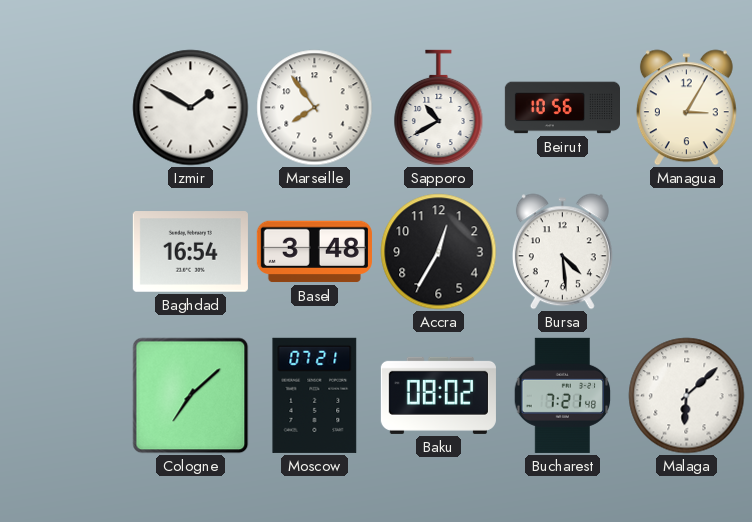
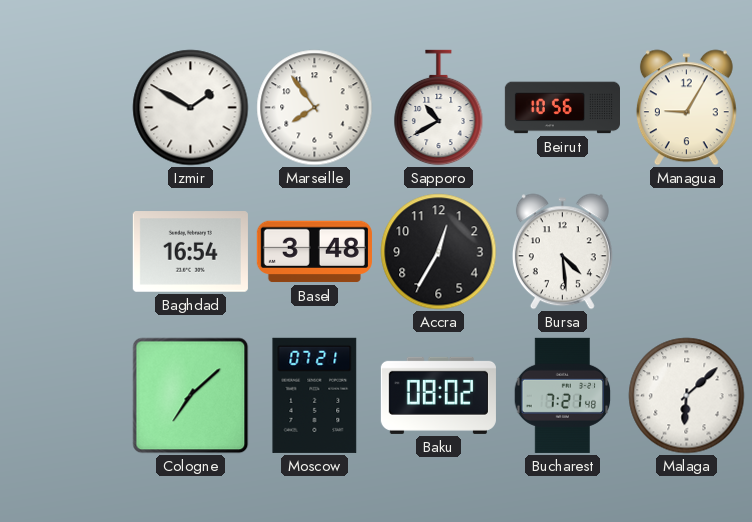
Managua: 3:05 -> 9:05 (686, 108)
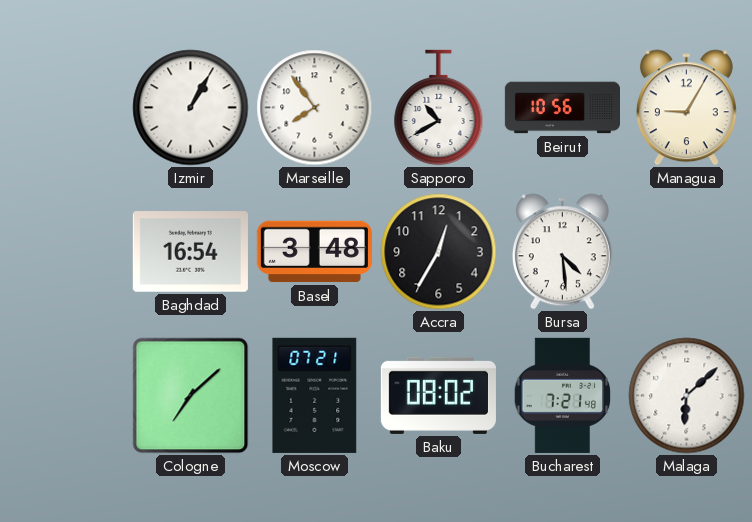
Izmir: 1:50 -> 1:05 (191, 108)
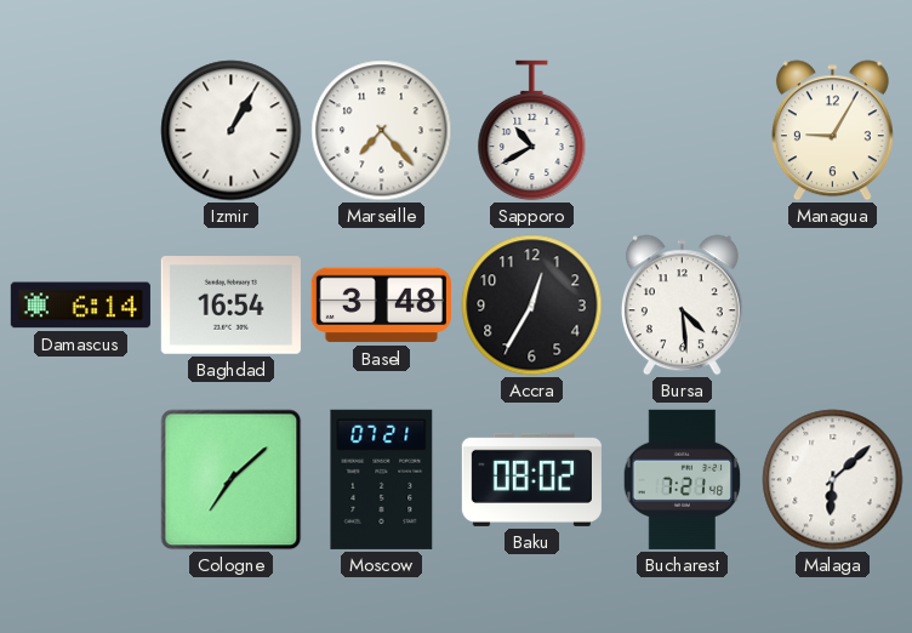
Marseille: 7:54 -> 7:23 (382, 131)
Beirut: 10:56 -> none (562, 108)
Damascus: none -> 6:14 (80, 306)
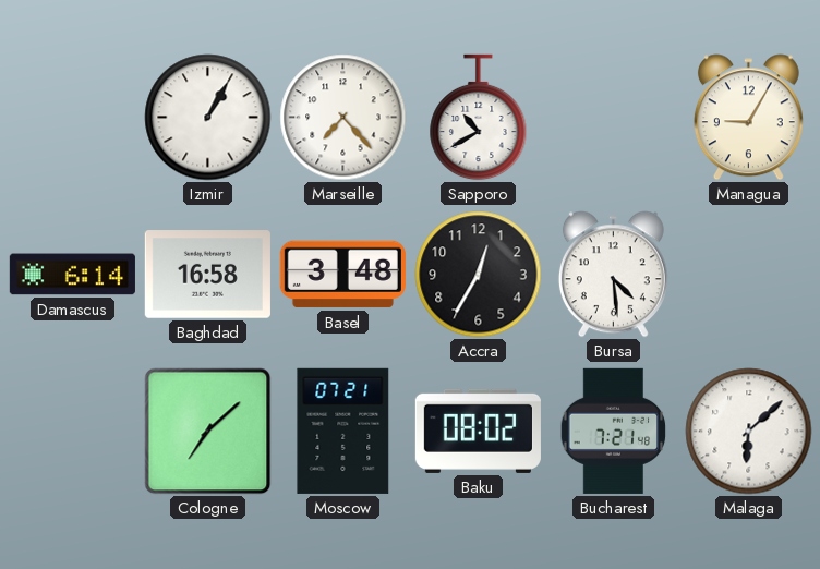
Baghdad: 16:54 -> 16:58 (207, 275)
